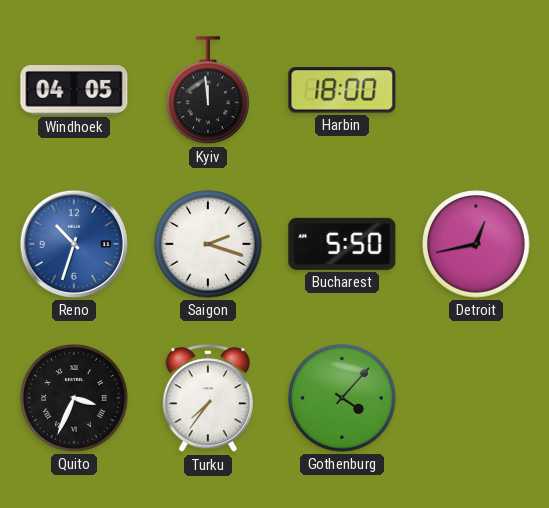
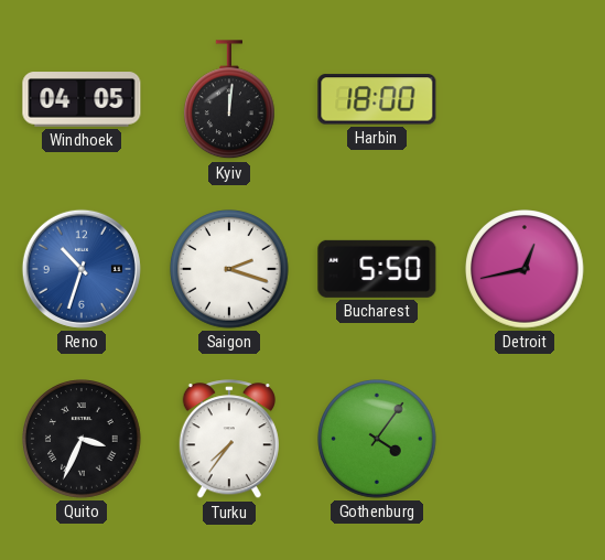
Kyiv: 11:59 -> 12:01 (230, 100)
Gothenburg: 4:07 -> 4:06 (377, 439)
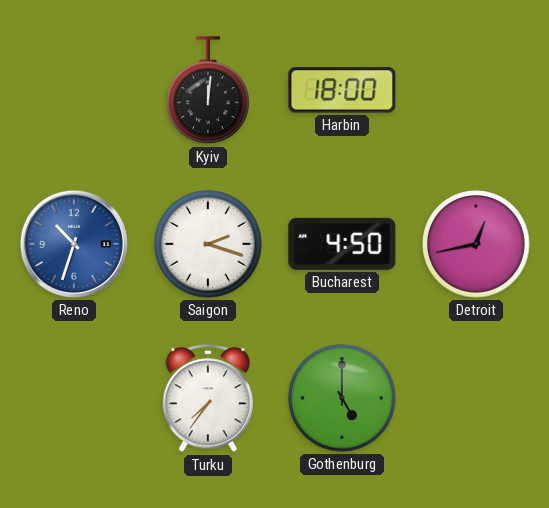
Windhoek: 04:05 -> none (82, 99)
Bucharest: 5:50 -> 4:50 (342, 244)
Quito: 3:34 -> none (82, 439)
Gothenburg: 4:06 -> 5:00 (342, 398)
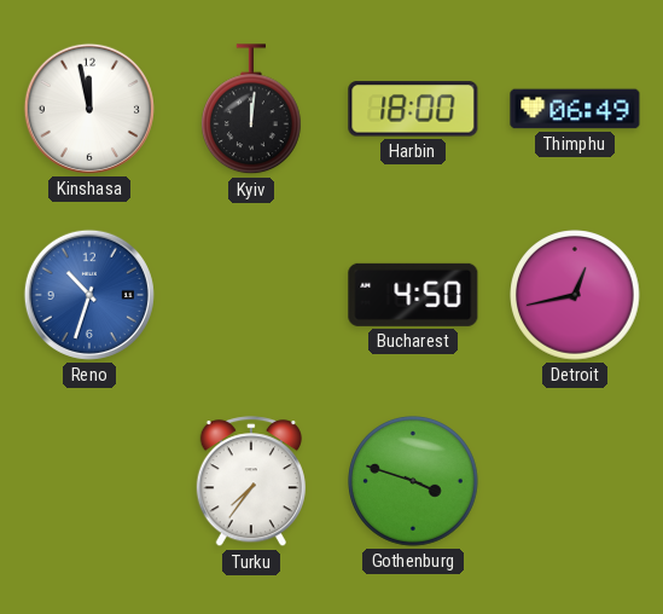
Kinshasa: none -> 11:58 (89, 109)
Thimphu: none -> 06:49 (575, 109)
Saigon: 2:18 -> none (208, 244)
Gothenburg: 5:00 -> 3:48 (413, 481)
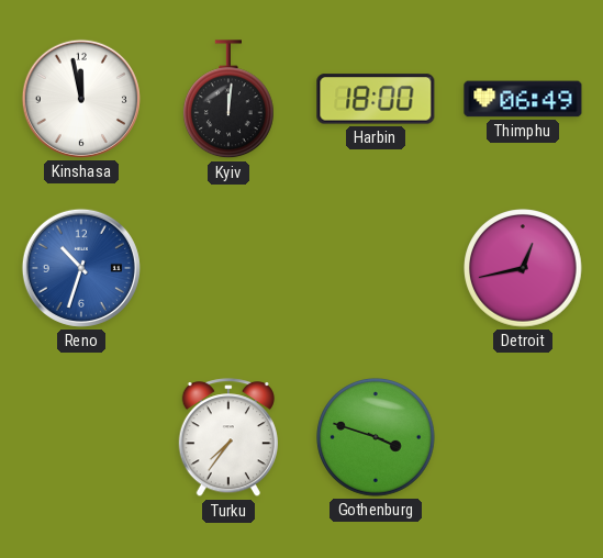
Bucharest: 4:50 -> none (413, 295)
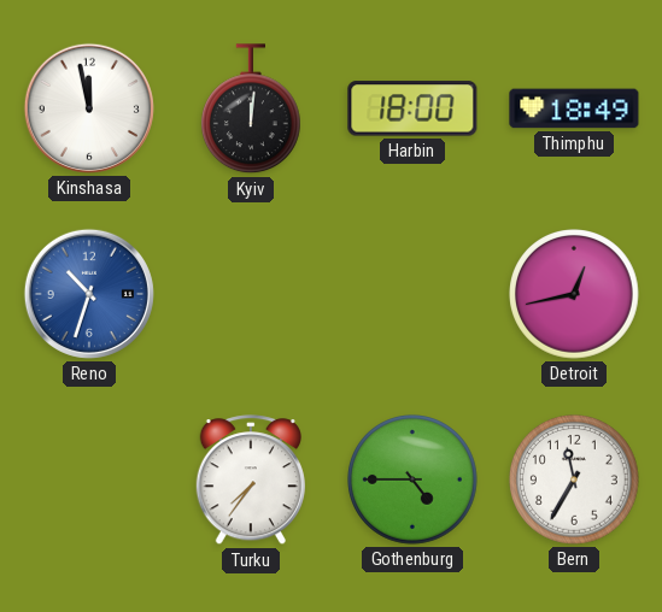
Thimphu: 06:49 -> 18:49 (574, 108)
Gothenburg: 3:48 -> 4:45 (412, 479)
Bern: none -> 11:35 (574, 479)
